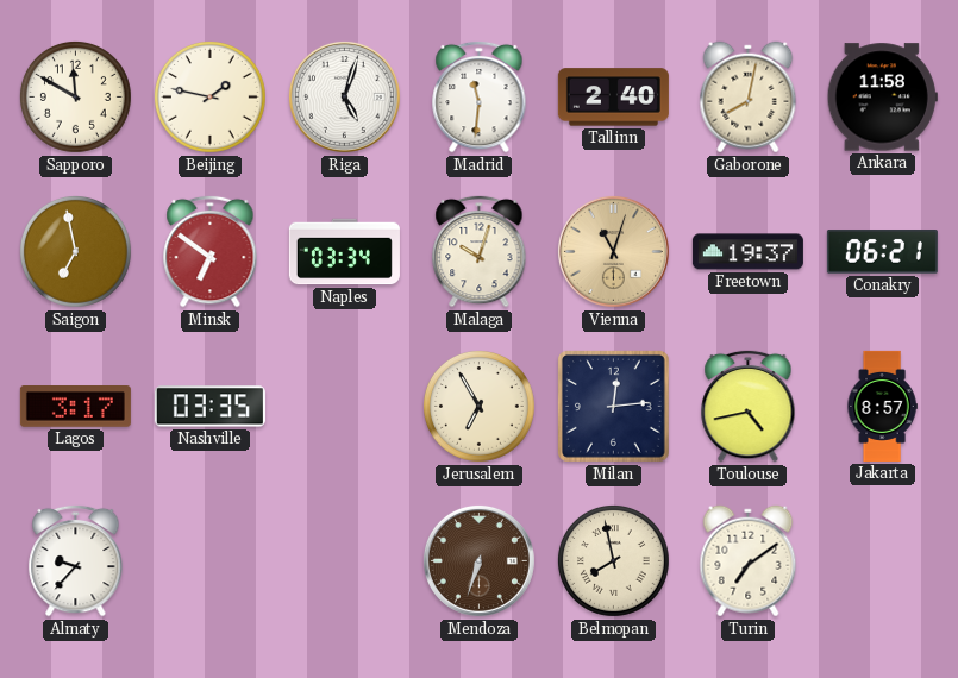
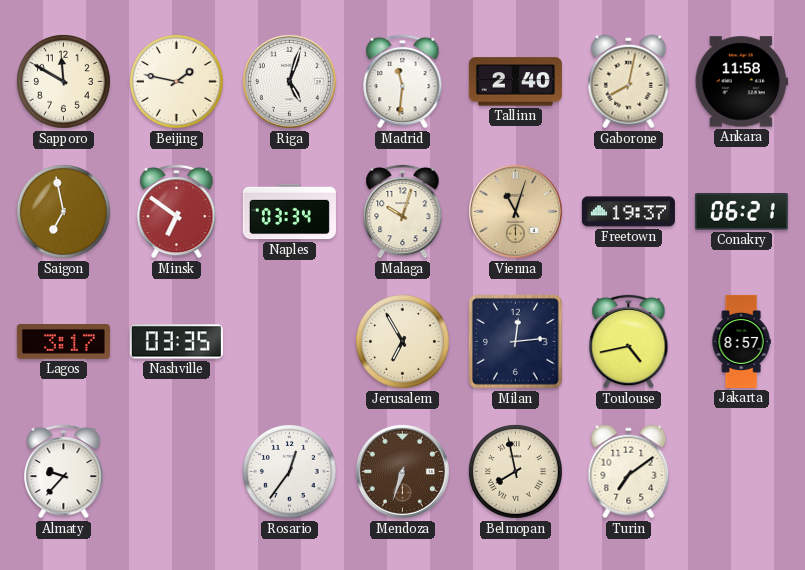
Rosario: none -> 12:36 (290, 472)
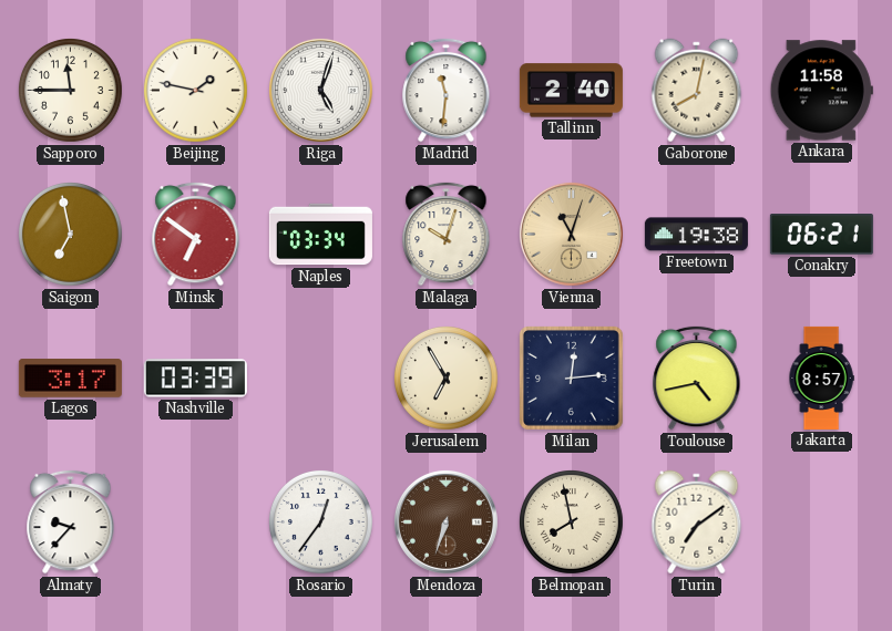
Sapporo: 11:50 -> 11:45 (71, 91)
Freetown: 19:37 -> 19:38 (696, 235)
Nashville: 03:35 -> 03:39 (195, 379)
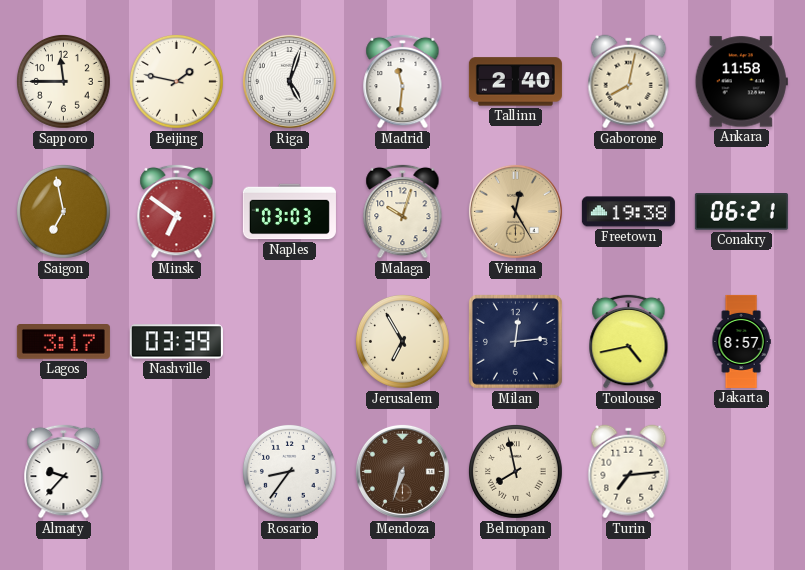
Naples: 03:34 -> 03:03 (289, 212)
Vienna: 11:03 -> 12:25 (515, 211)
Rosario: 12:36 -> 8:36 (290, 472)
Turin: 7:09 -> 7:14 (629, 472)
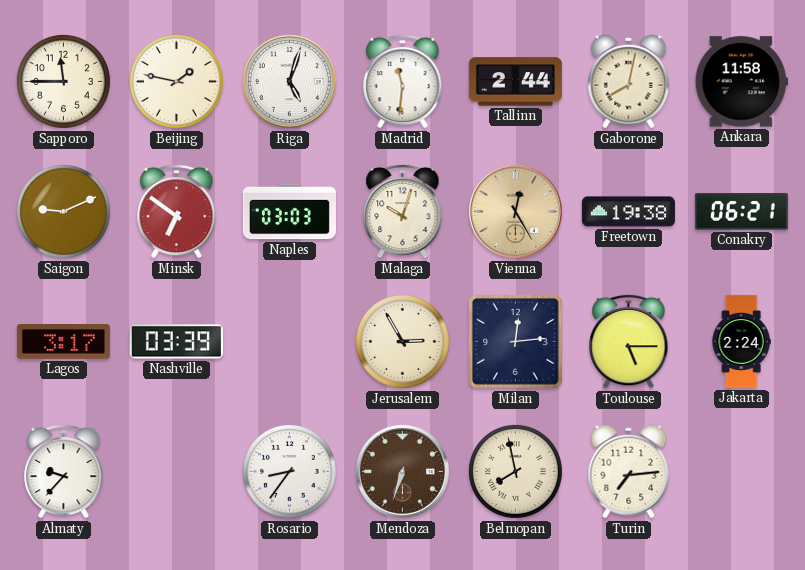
Tallinn: 2:40 -> 2:44 (515, 82)
Saigon: 6:58 -> 9:11 (64, 212)
Jerusalem: 6:55 -> 2:55 (403, 342)
Toulouse: 4:43 -> 5:15 (629, 341)
Jakarta: 8:57 -> 2:24 (741, 341)
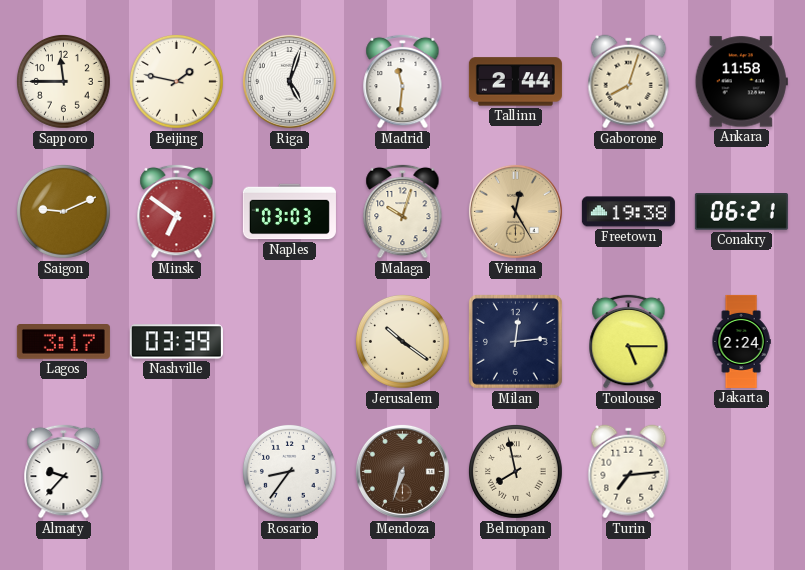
Gaborone: 8:02 -> 8:03 (629, 82)
Jerusalem: 2:55 -> 10:21 (403, 342)
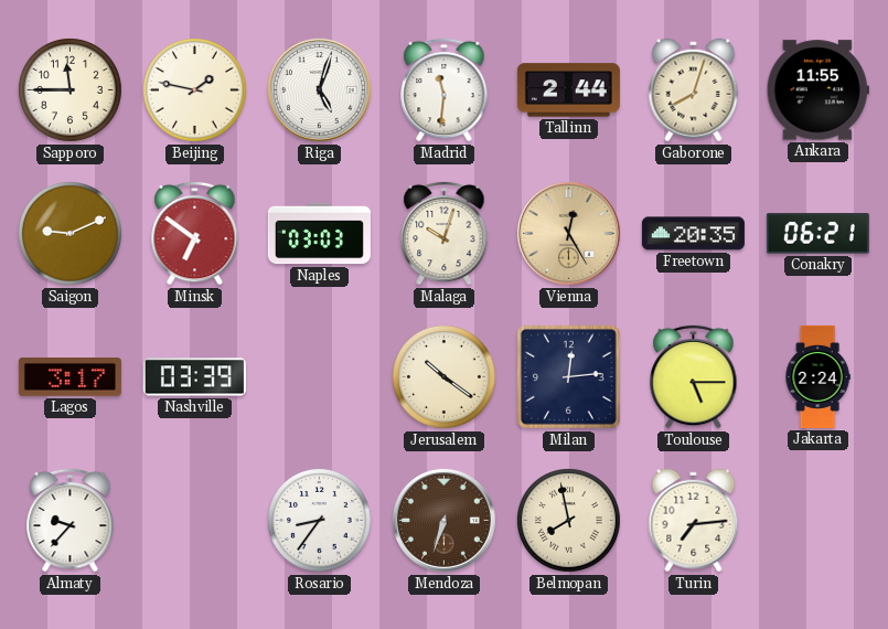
Ankara: 11:58 -> 11:55 (817, 90)
Freetown: 19:38 -> 20:35 (693, 234)
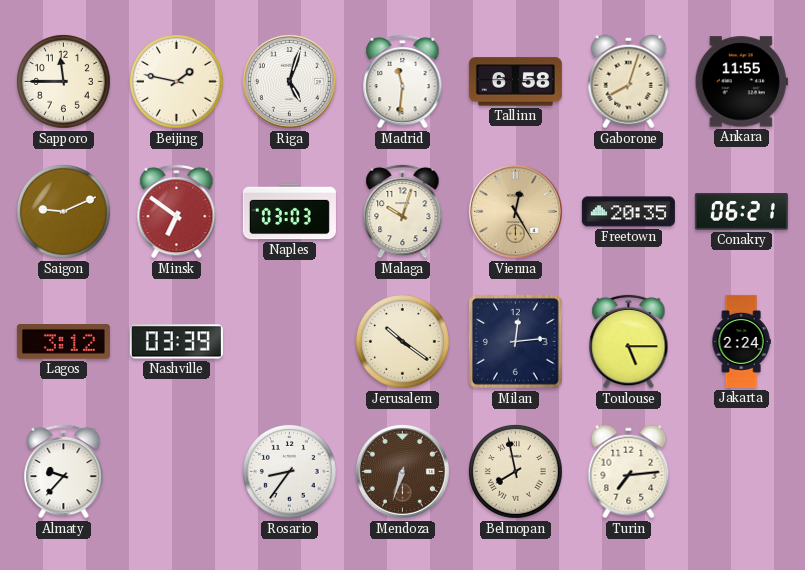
Tallinn: 2:44 -> 6:58 (515, 82)
Lagos: 3:17 -> 3:12 (63, 342)
